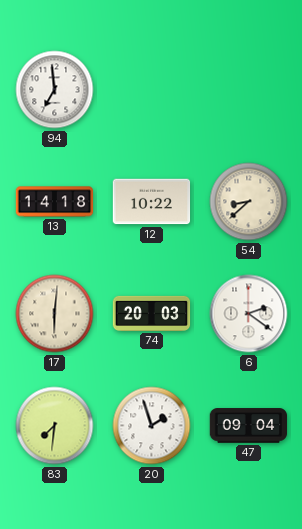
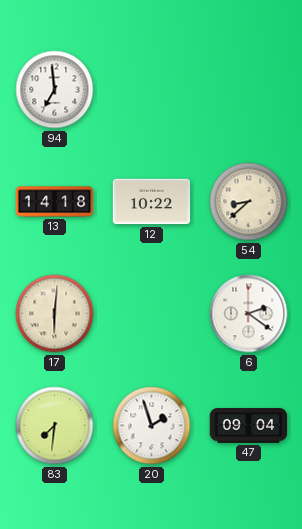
74: 20:03 -> none (152, 313)
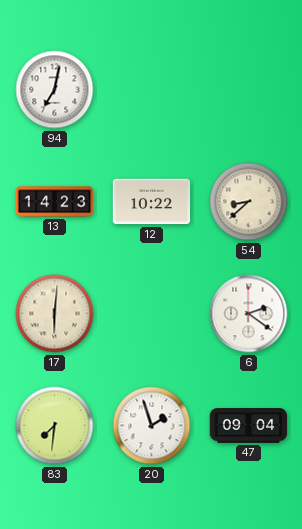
94: 6:59 -> 7:02 (55, 90)
13: 14:18 -> 14:23 (55, 202)
